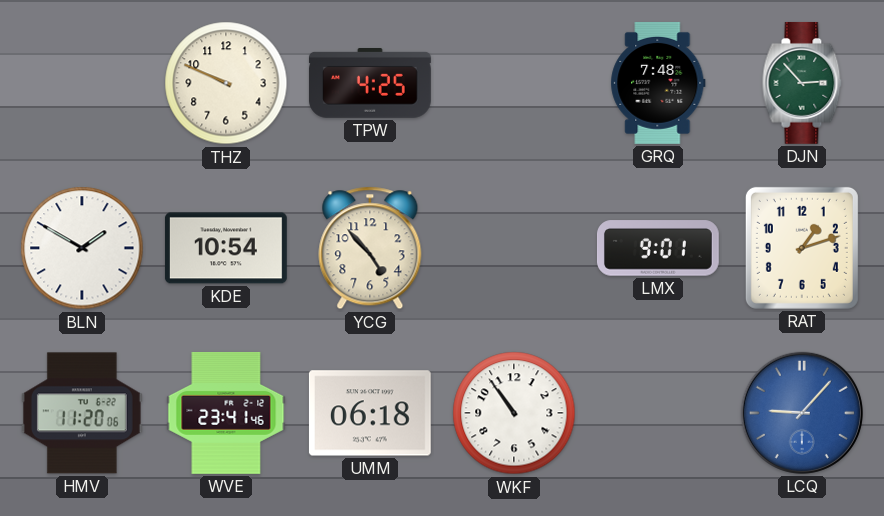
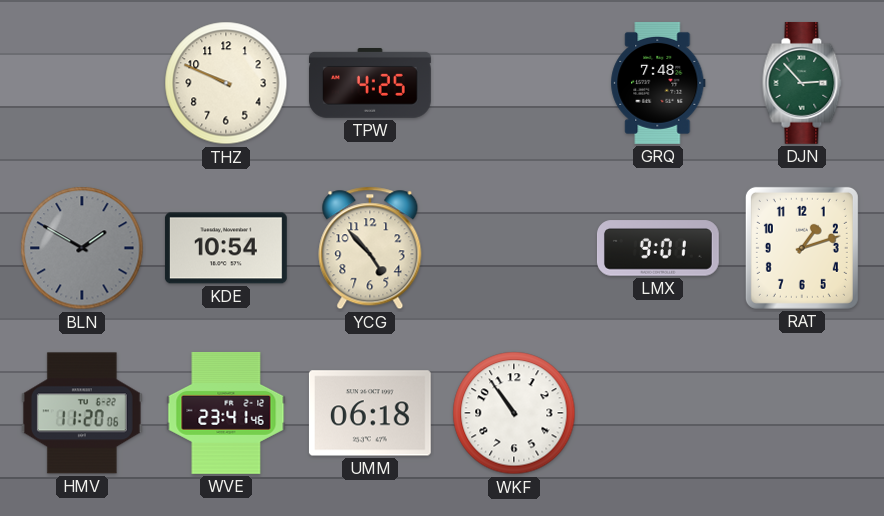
BLN dial: white -> grey (82, 248)
LCQ: 9:07 -> none (802, 413)
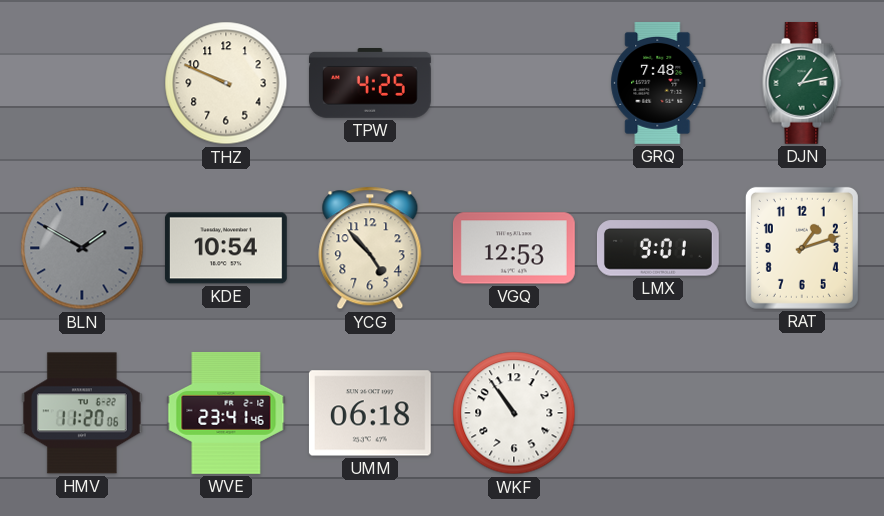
DJN: 2:53 -> 1:13 (802, 83)
VGQ: none -> 12:53 (514, 248)
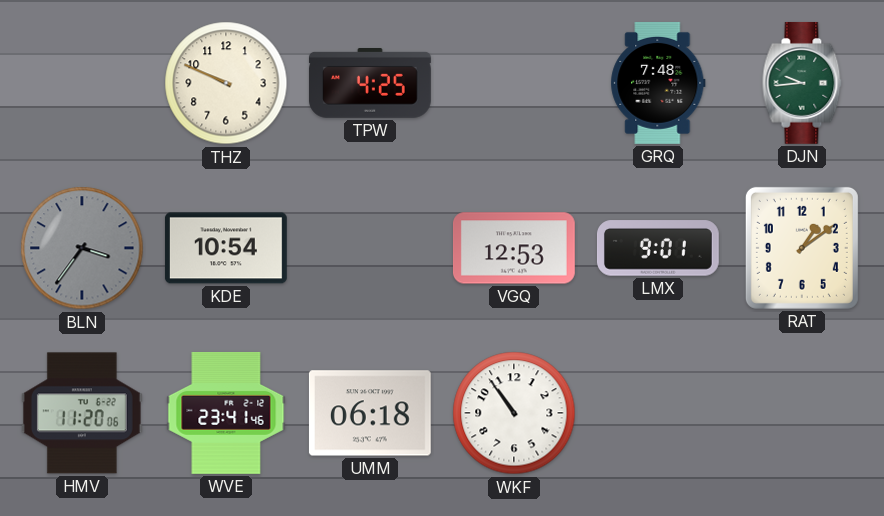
DJN: 1:13 -> 9:44 (802, 83)
BLN: 1:50 -> 3:36 (82, 248)
YCG: 4:53 -> none (370, 248)
RAT: 1:12 -> 1:09 (802, 248)
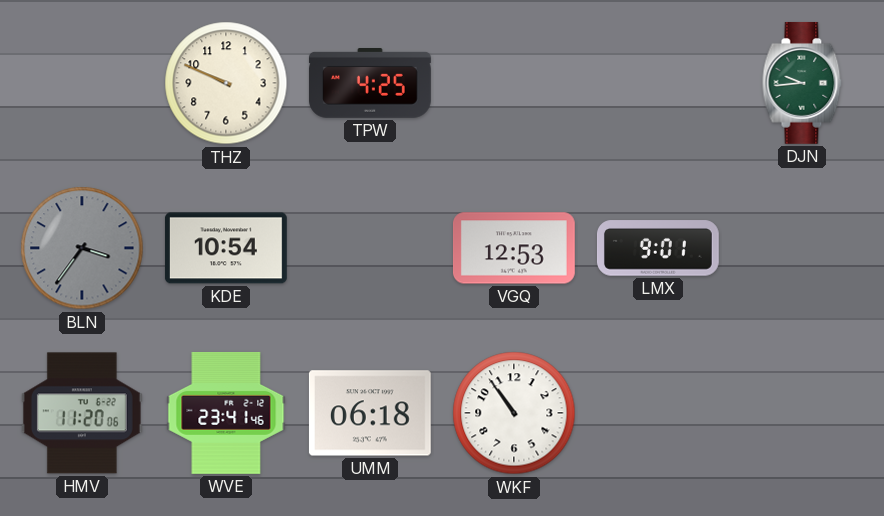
GRQ: 7:48 -> none (658, 83)
RAT: 1:09 -> none (802, 248)
